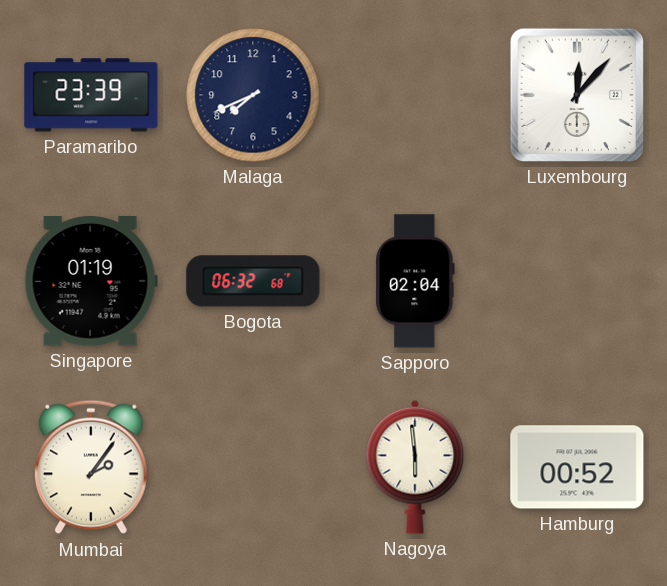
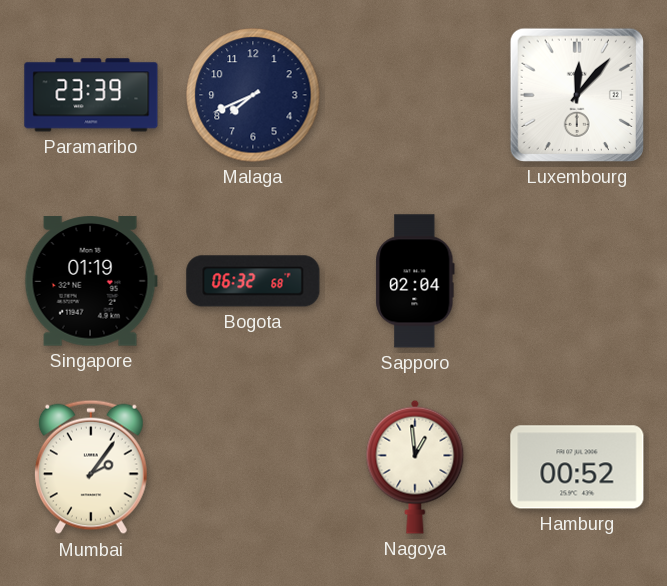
Nagoya: 5:59 -> 12:59 (415, 467)
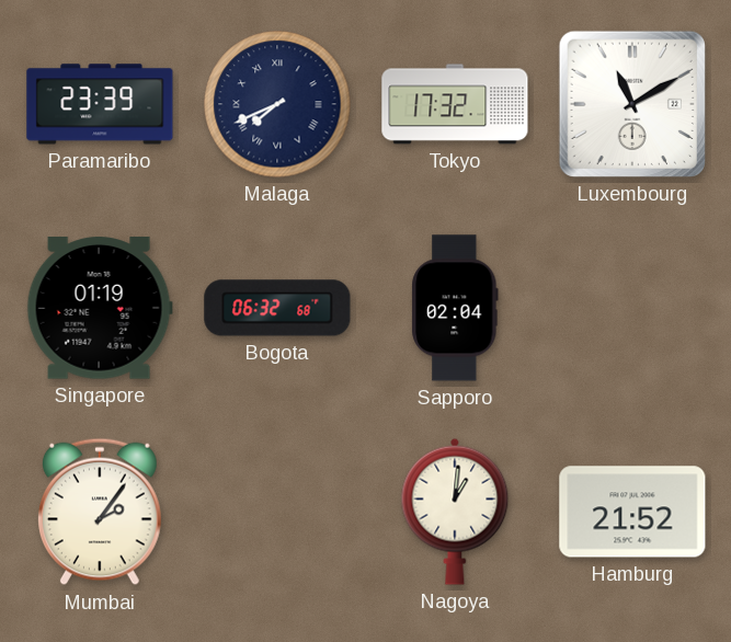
Malaga numerals: Arabic -> Roman (277, 104)
Tokyo: none -> 17:32 (455, 104)
Luxembourg: 12:07 -> 11:10 (632, 104)
Nagoya: 12:59 -> 1:01 (455, 512)
Hamburg: 00:52 -> 21:52 (632, 512)
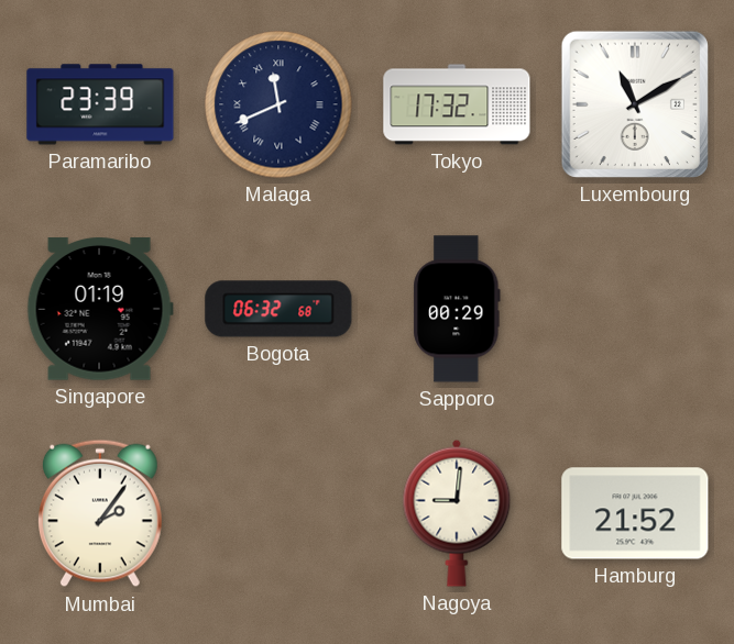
Malaga: 7:41 -> 11:41 (278, 104)
Sapporo: 02:04 -> 00:29 (457, 309)
Nagoya: 1:01 -> 9:01 (457, 513)
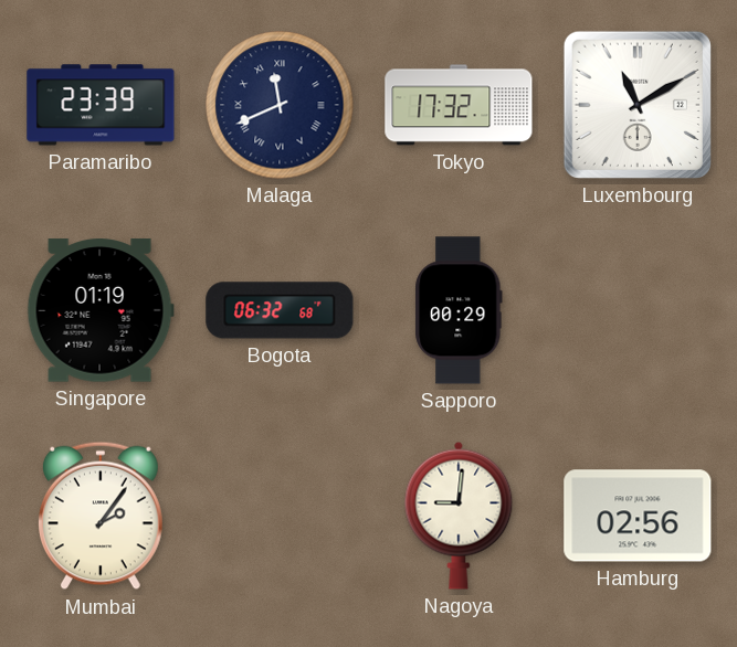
Hamburg: 21:52 -> 02:56 (638, 516)
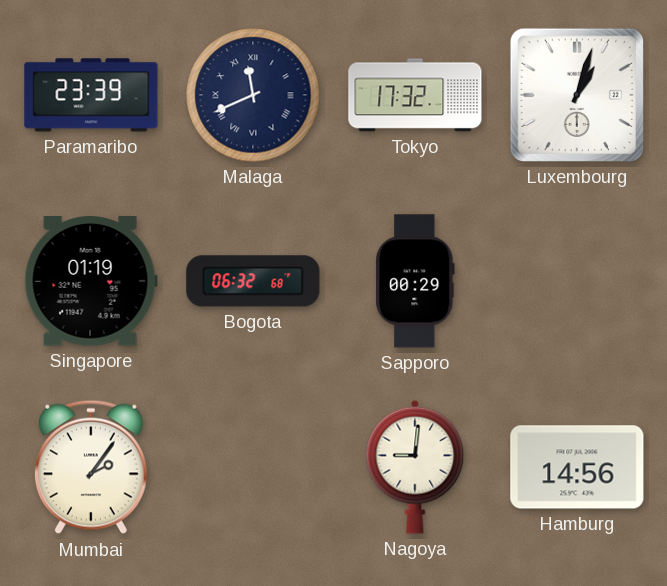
Luxembourg: 11:10 -> 1:03 (577, 95)
Hamburg: 02:56 -> 14:56 (577, 467)
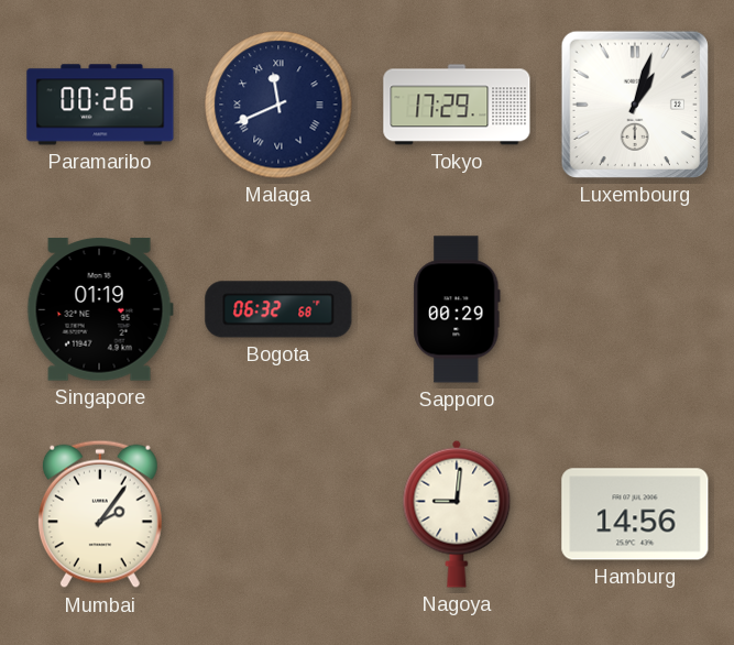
Paramaribo: 23:39 -> 00:26 (100, 105)
Tokyo: 17:32 -> 17:29 (457, 105)
